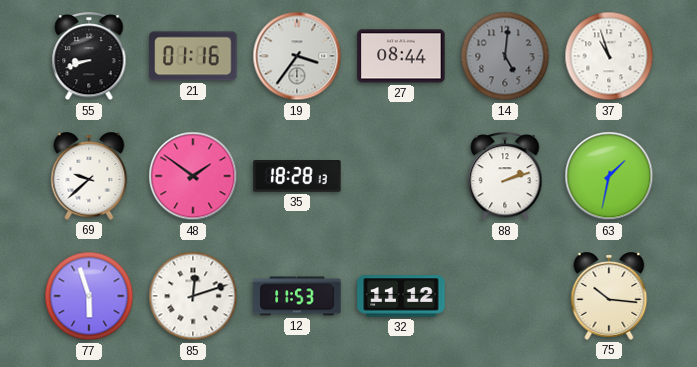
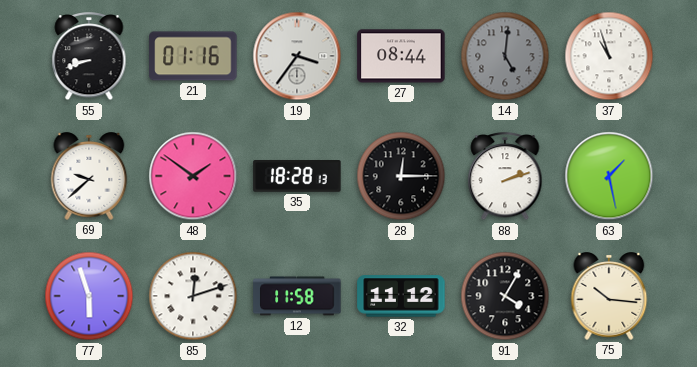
28: none -> 12:15 (401, 176)
63: 1:32 -> 1:28 (609, 176)
12: 11:53 -> 11:58 (297, 296)
91: none -> 4:05 (505, 296)
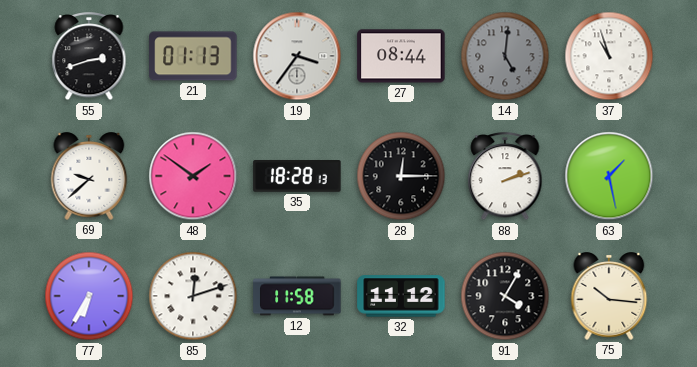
55: 8:42 -> 2:42 (89, 57)
21: 01:16 -> 01:13 (193, 56)
77: 5:57 -> 6:35 (89, 296)
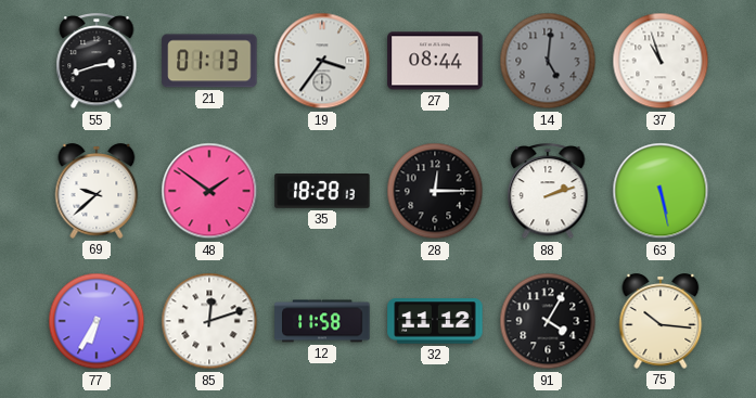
63: 1:28 -> 5:28 (661, 191)
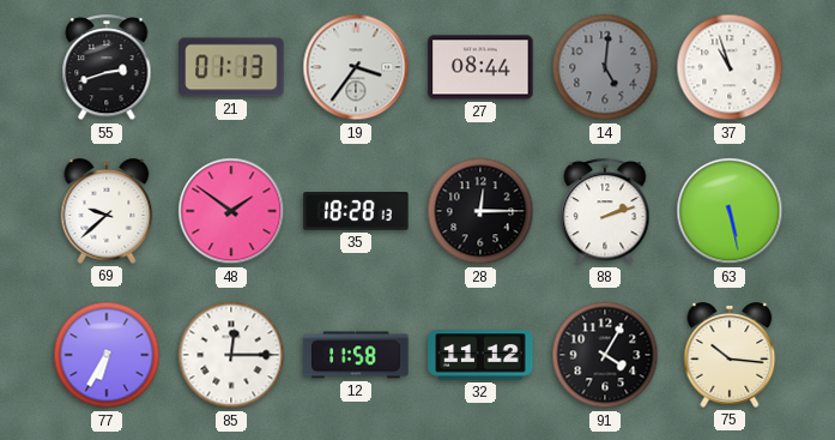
85: 12:12 -> 12:15 (231, 355)
